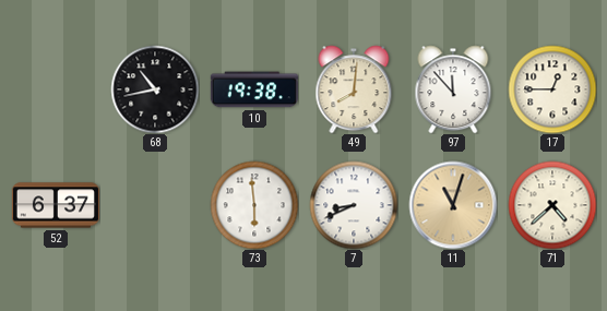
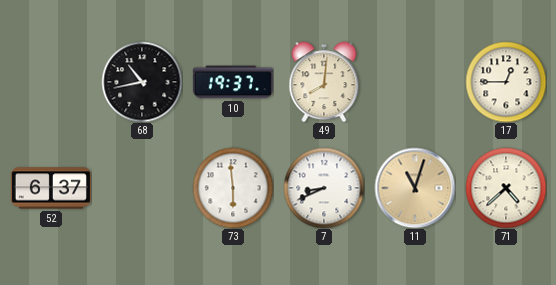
10: 19:38 -> 19:37 (233, 82)
97: 11:53 -> none (453, 89)
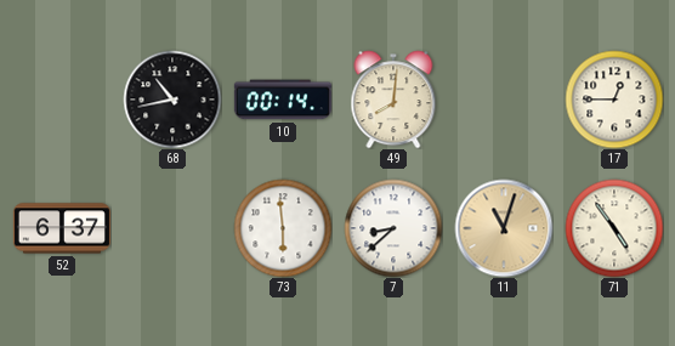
10: 19:37 -> 00:14 (283, 100)
7: 8:41 -> 8:38 (393, 228)
71: 4:38 -> 4:54 (614, 228)
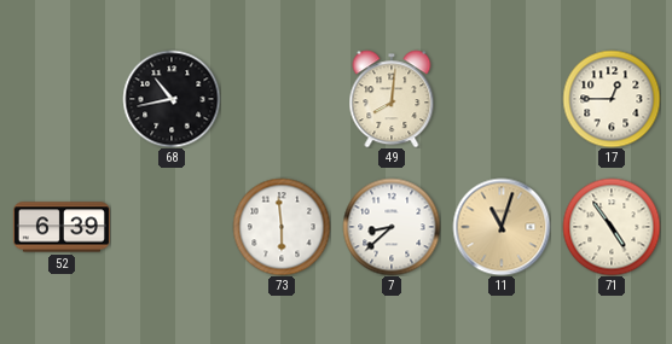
10: 00:14 -> none (283, 100)
52: 6:37 -> 6:39 (62, 227)
